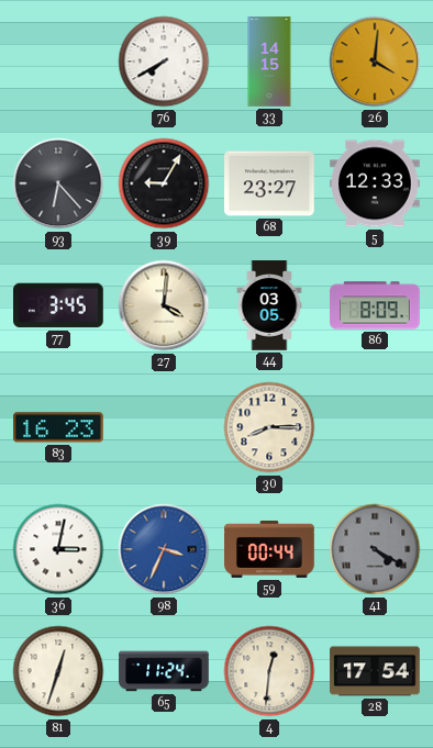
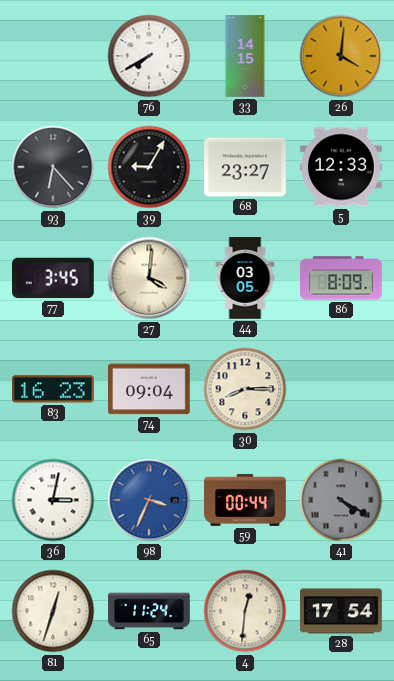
74: none -> 09:04 (149, 389)
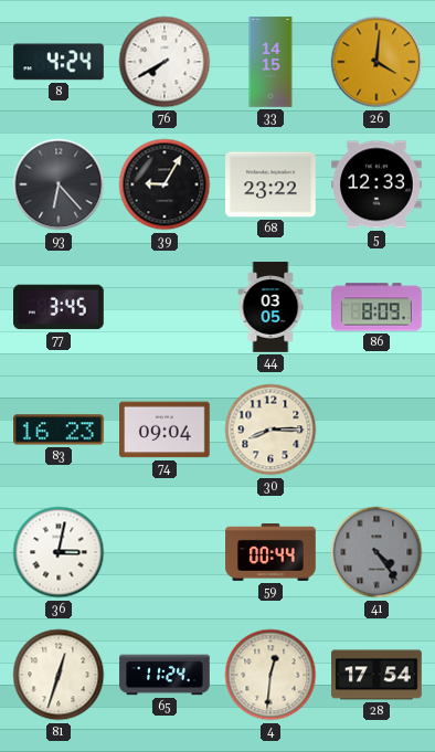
8: none -> 4:24 (59, 62)
68: 23:27 -> 23:22 (270, 184)
27: 4:01 -> none (149, 278)
98: 3:34 -> none (149, 500)
41: 4:20 -> 4:24 (376, 552)
